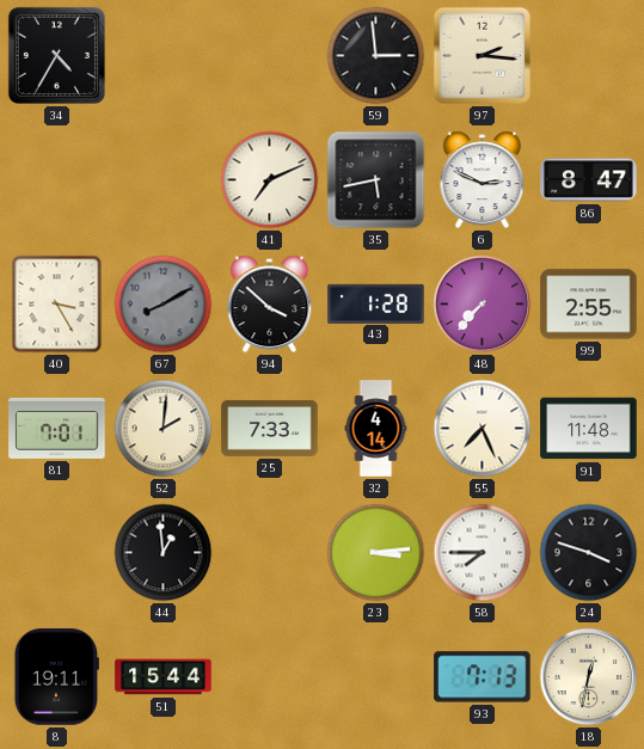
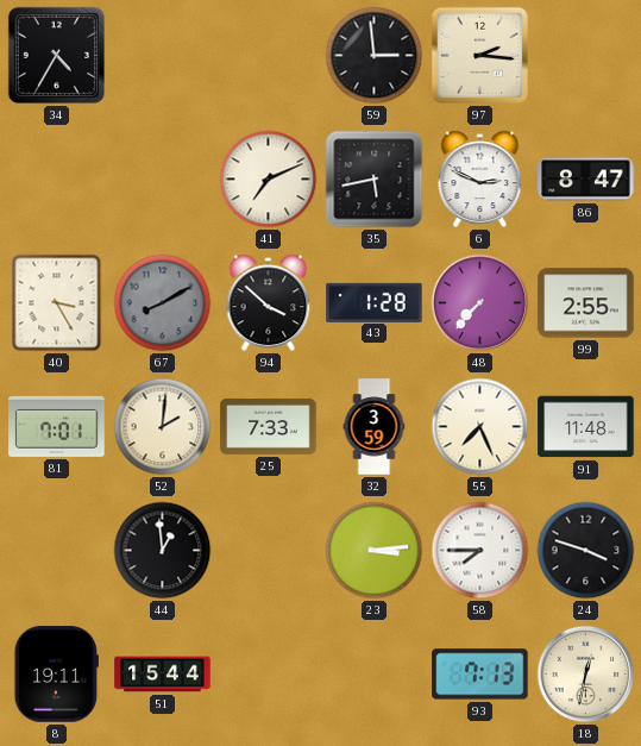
32: 4:14 -> 3:59 (375, 427)
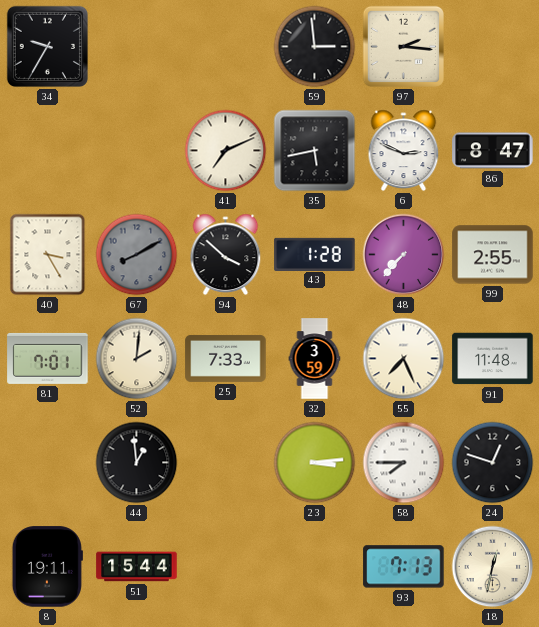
34: 4:35 -> 9:35 (47, 46)
24: 3:48 -> 12:48 (493, 463)
